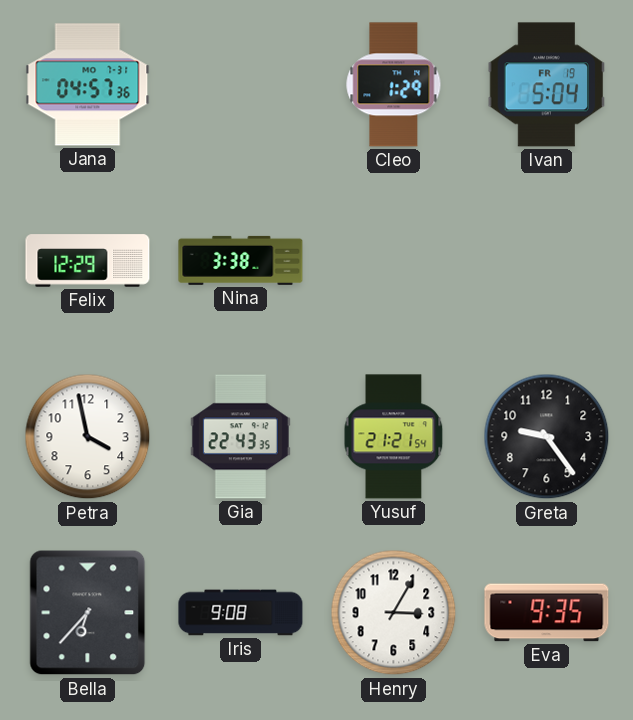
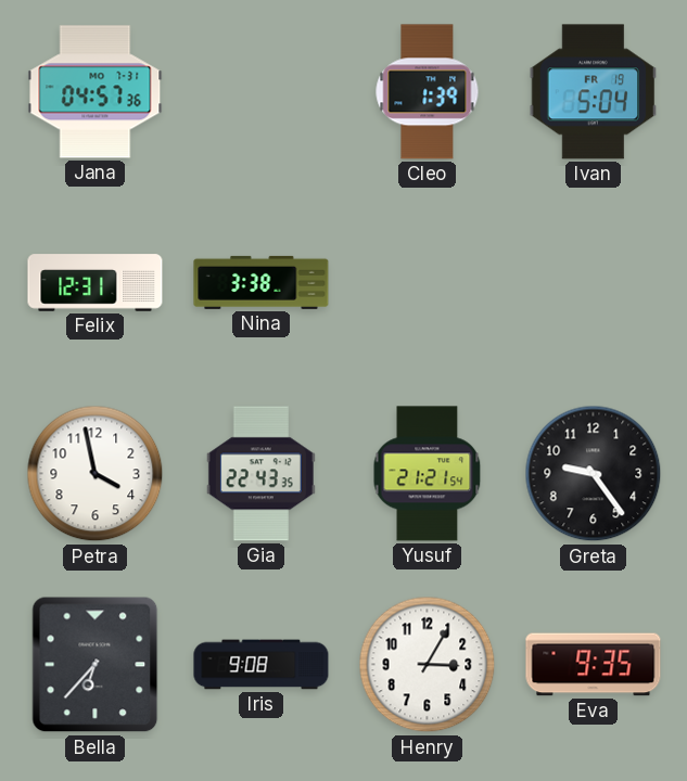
Cleo: 1:29 -> 1:39 (428, 92)
Felix: 12:29 -> 12:31 (96, 283)
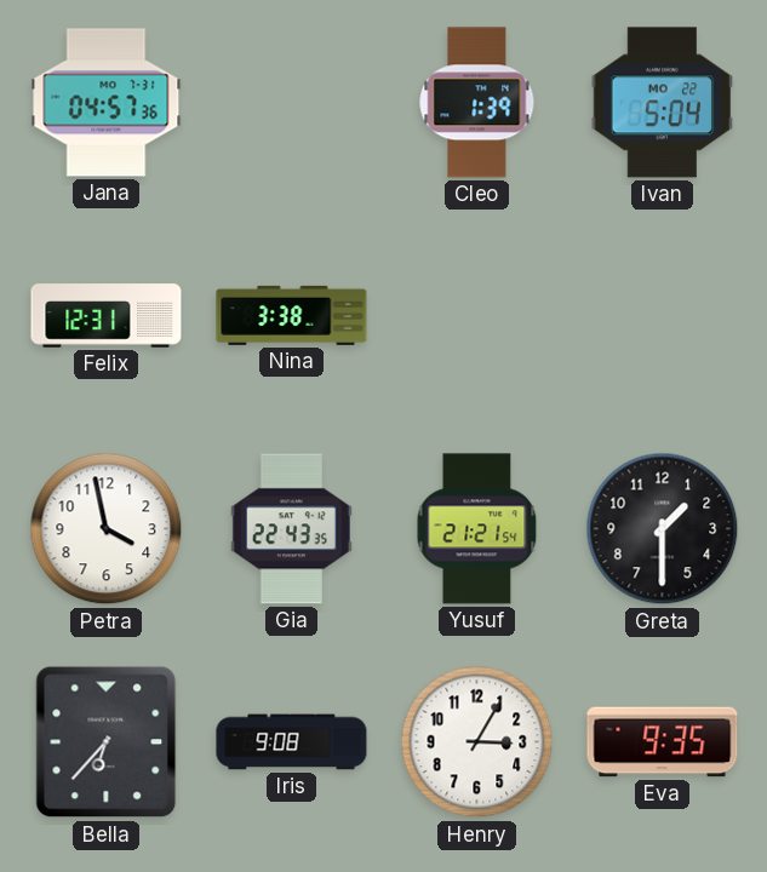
Ivan date: FR 19 -> MO 22 (663, 103)
Greta: 9:24 -> 1:30 (663, 529)
